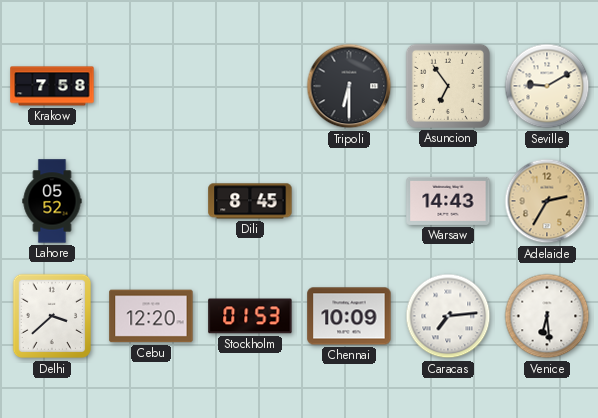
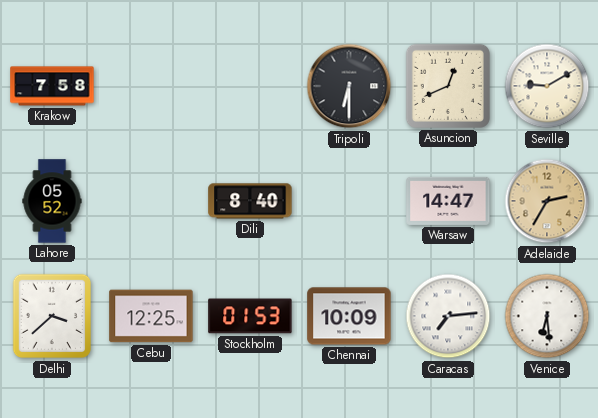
Asuncion: 6:54 -> 12:41 (448, 86)
Dili: 8:45 -> 8:40 (250, 201)
Warsaw: 14:43 -> 14:47 (448, 201)
Cebu: 12:20 -> 12:25 (151, 316)
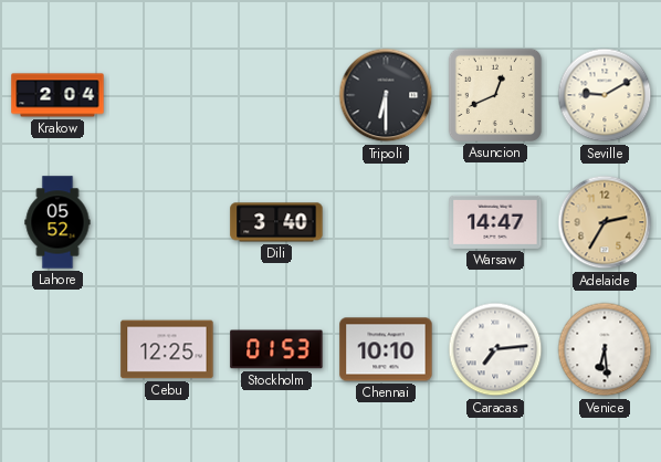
Krakow: 7:58 -> 2:04 (57, 95)
Dili: 8:40 -> 3:40 (276, 222)
Delhi: 3:38 -> none (51, 316)
Chennai: 10:09 -> 10:10 (386, 349)
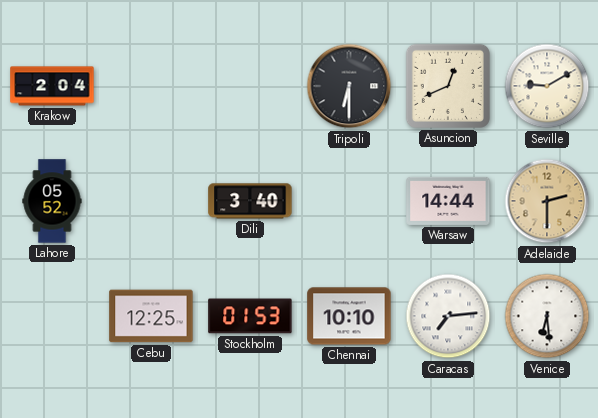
Warsaw: 14:47 -> 14:44 (448, 201)
Adelaide: 2:35 -> 2:30 (547, 201)
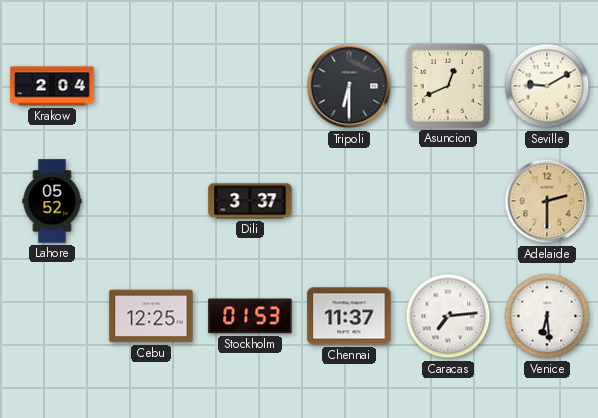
Dili: 3:40 -> 3:37 (250, 201)
Warsaw: 14:44 -> none (448, 201)
Chennai: 10:10 -> 11:37 (349, 316)
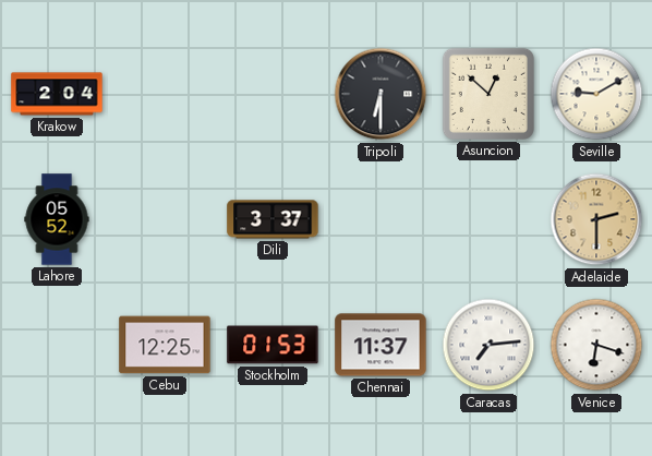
Asuncion: 12:41 -> 12:52 (488, 94)
Venice: 6:29 -> 6:18 (596, 345)
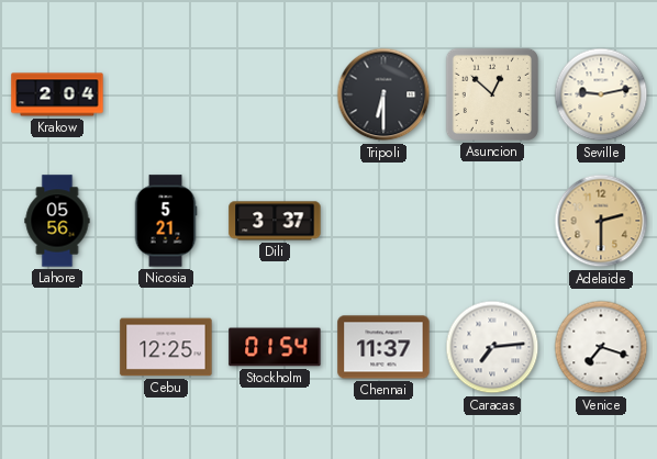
Seville: 9:10 -> 9:13 (601, 94)
Lahore: 05:52 -> 05:56 (57, 221)
Nicosia: none -> 5:21 (166, 221)
Stockholm: 01:53 -> 01:54 (275, 347)
Venice: 6:18 -> 7:18 (601, 347)
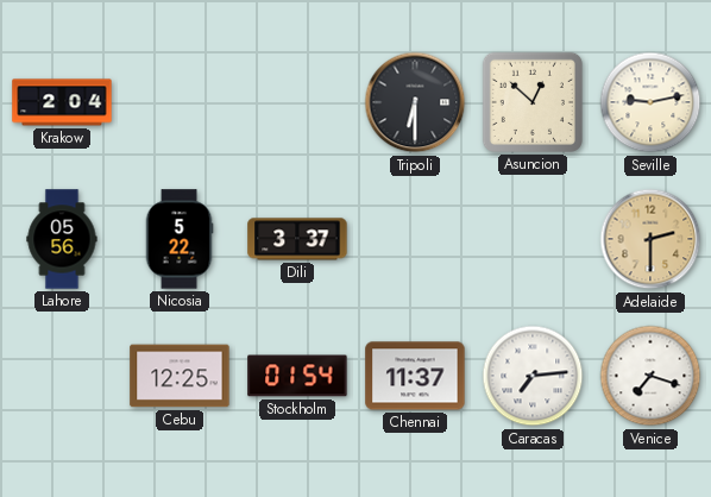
Nicosia: 5:21 -> 5:22 (180, 239)
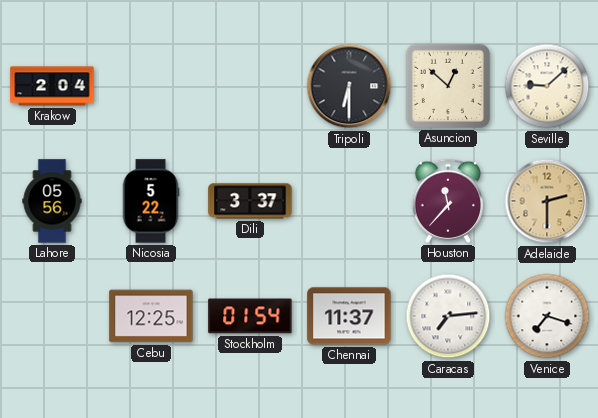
Seville: 9:13 -> 9:08 (547, 86)
Houston: none -> 11:37 (447, 201)
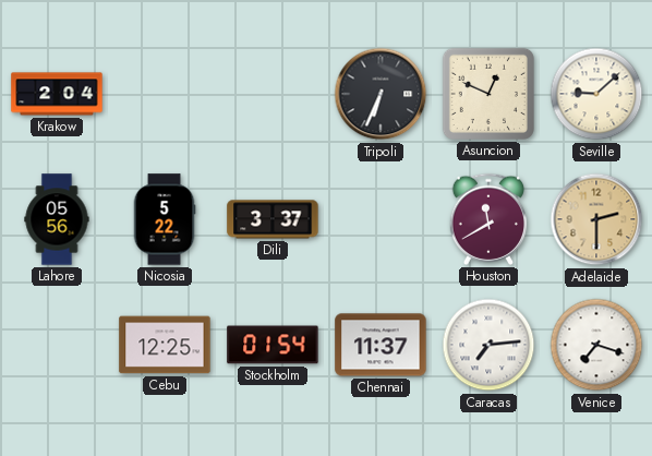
Tripoli: 6:30 -> 6:34 (381, 94)
Asuncion: 12:52 -> 12:49 (488, 94)
Houston: 11:37 -> 11:40 (487, 219)
